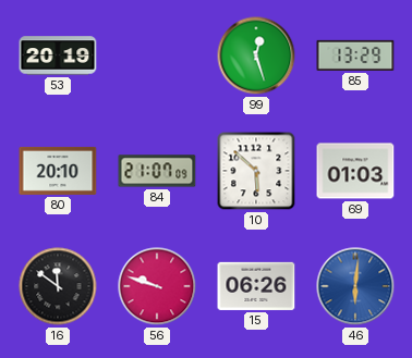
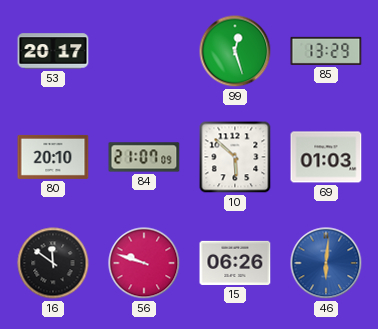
53: 20:19 -> 20:17 (53, 51)
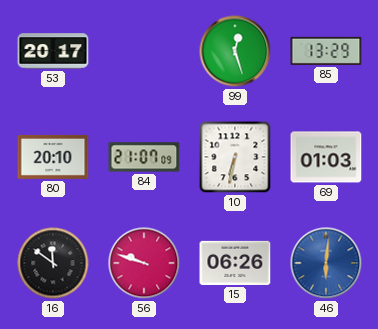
10: 5:52 -> 6:32 (235, 157)
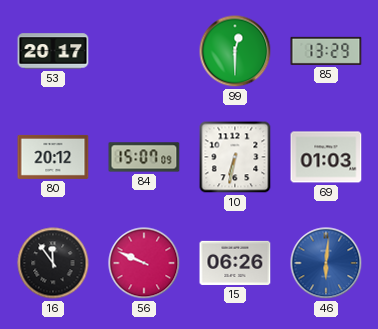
99: 12:27 -> 12:30 (235, 51)
80: 20:10 -> 20:12 (53, 157)
84: 21:07 -> 15:07 (144, 157)
16: 11:51 -> 11:54 (53, 263)
56: 9:48 -> 9:49 (144, 263)
